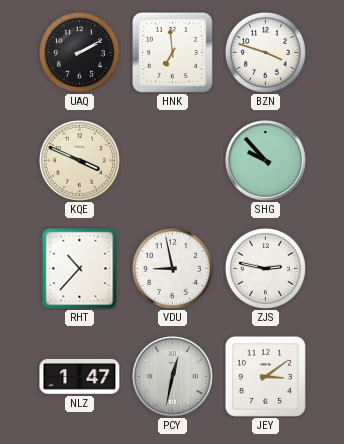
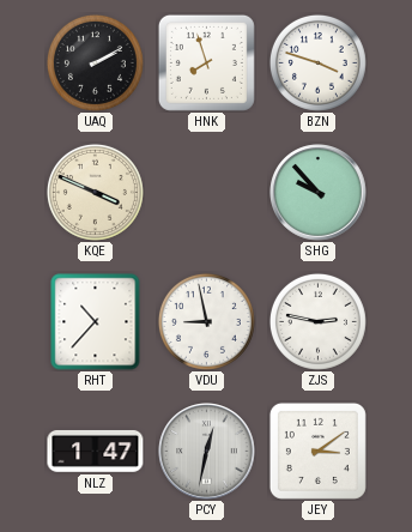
HNK: 6:59 -> 7:57 (206, 62)
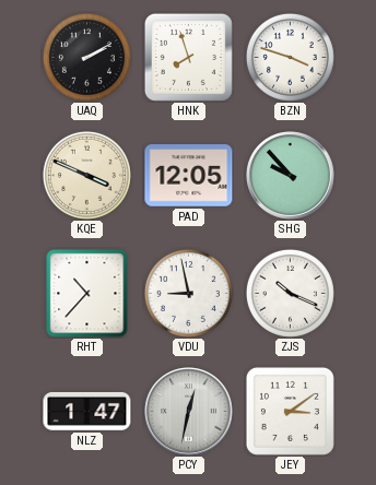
PAD: none -> 12:05 (189, 176)
ZJS: 2:47 -> 10:19 (290, 293)
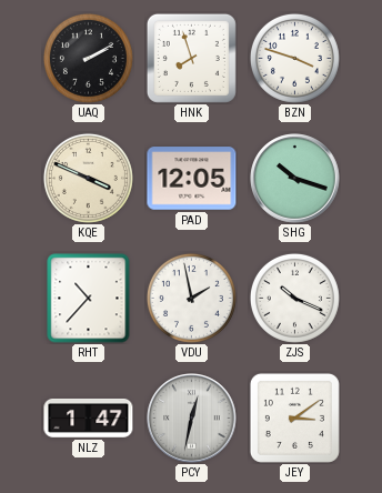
SHG: 9:53 -> 10:18 (295, 179)
VDU: 8:58 -> 1:58 (191, 298)
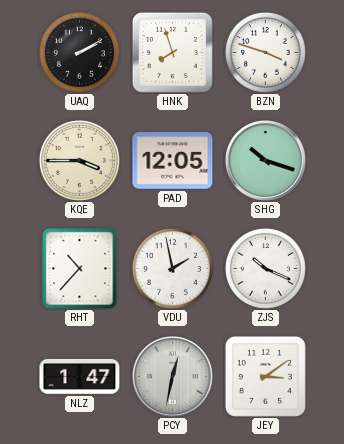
KQE: 3:49 -> 3:45 (79, 160)
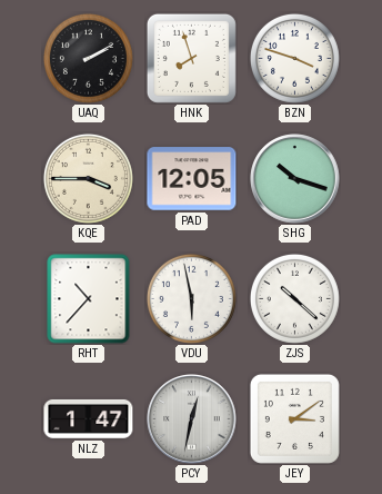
VDU: 1:58 -> 5:58 (191, 298)
ZJS: 10:19 -> 10:22 (294, 298)
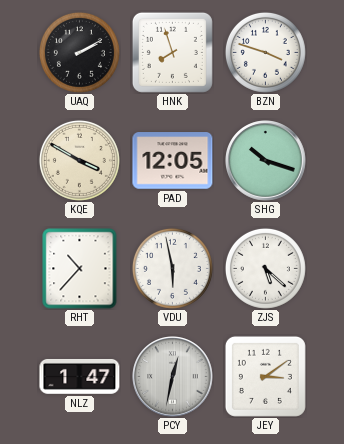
KQE: 3:45 -> 3:50 (79, 160)
ZJS: 10:22 -> 5:22 (265, 268)
